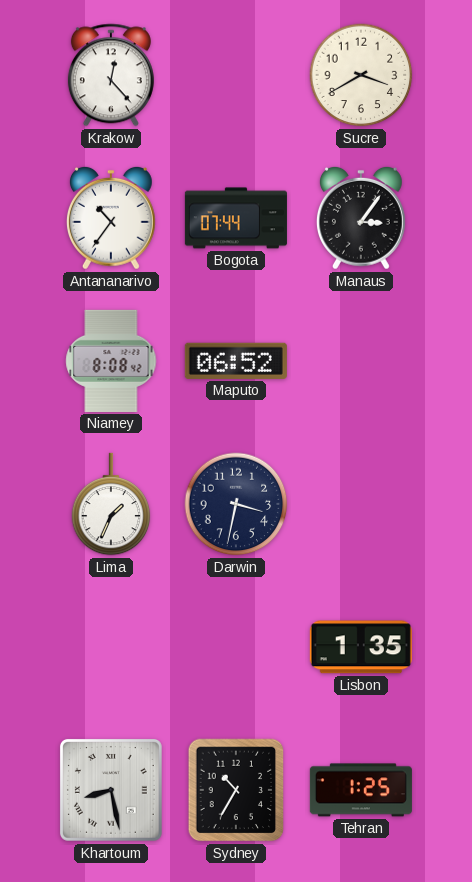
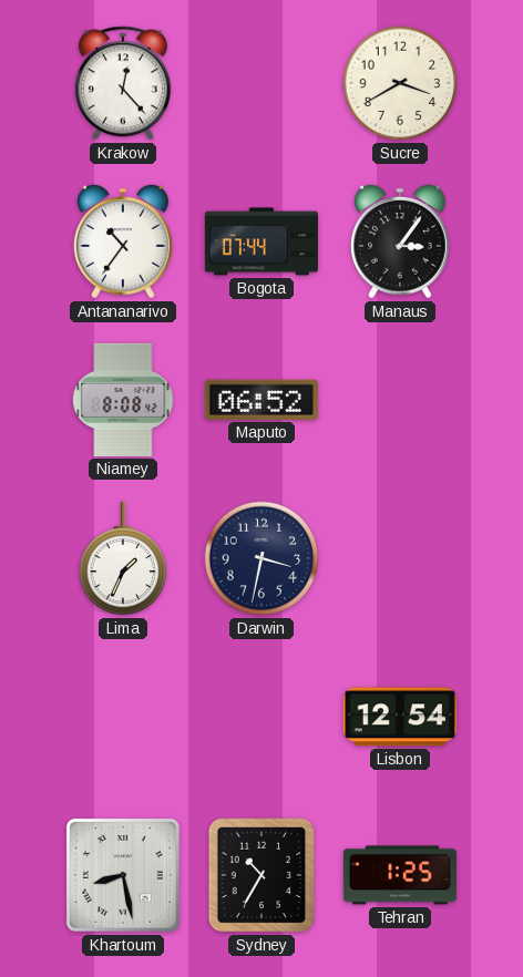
Lisbon: 1:35 -> 12:54 (400, 717)
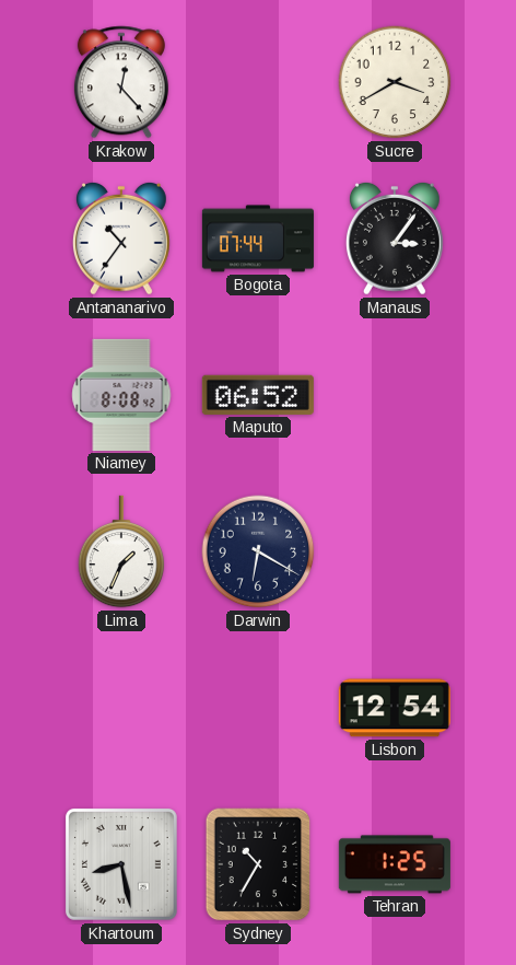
Darwin: 3:32 -> 6:20 (258, 551)
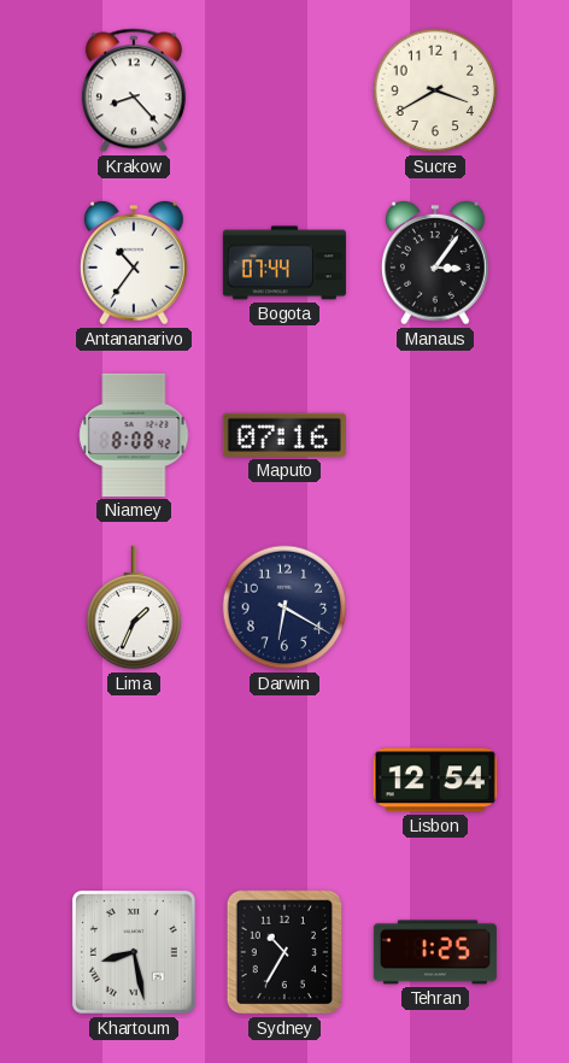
Krakow: 12:23 -> 8:23 (134, 90)
Maputo: 06:52 -> 07:16 (284, 435)
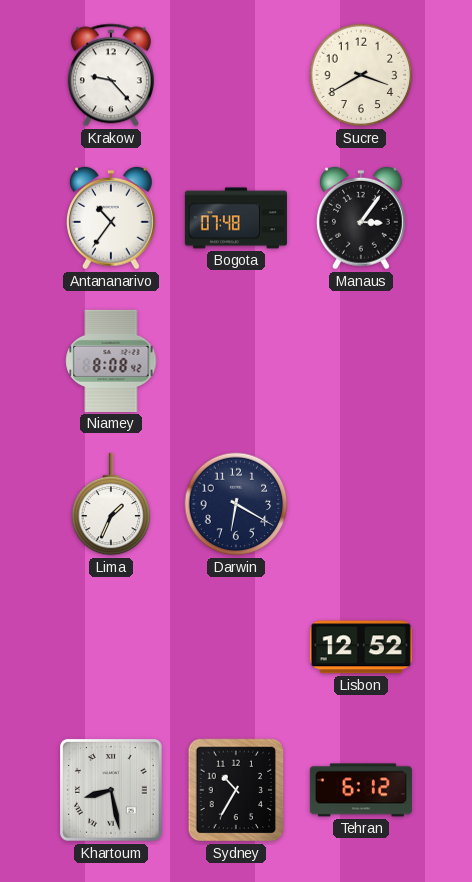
Krakow: 8:23 -> 9:23 (111, 75)
Bogota: 07:44 -> 07:48 (236, 218)
Maputo: 07:16 -> none (284, 435)
Lisbon: 12:54 -> 12:52 (361, 647)
Tehran: 1:25 -> 6:12 (361, 790)
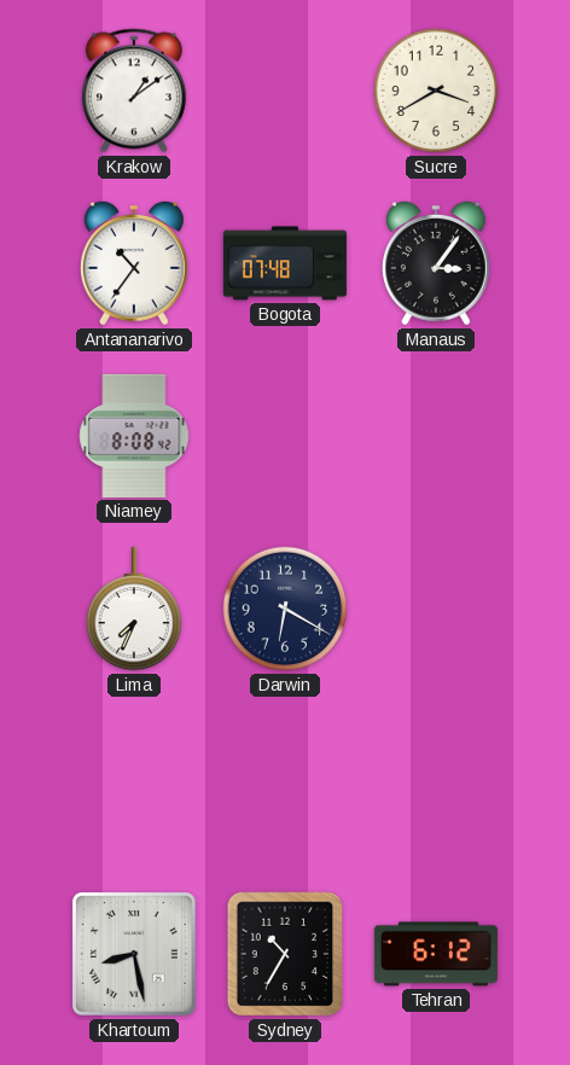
Krakow: 9:23 -> 1:09 (134, 91)
Lima: 1:34 -> 7:34 (134, 609)
Lisbon: 12:52 -> none (361, 647)
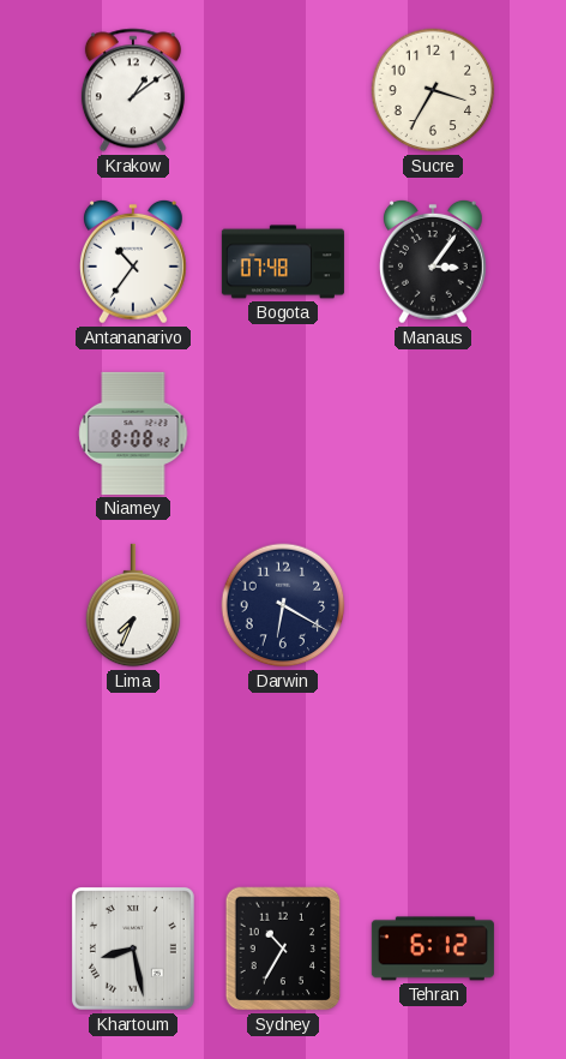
Sucre: 3:40 -> 3:35 (433, 90)
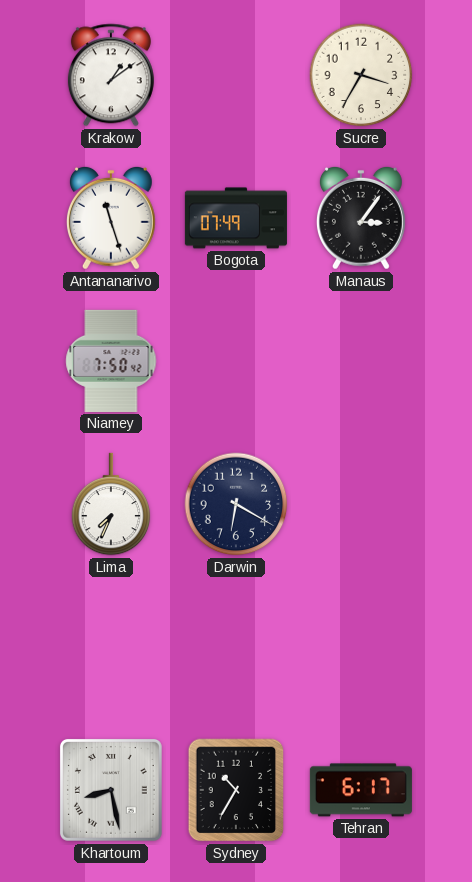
Antananarivo: 10:36 -> 11:27 (111, 218)
Bogota: 07:48 -> 07:49 (236, 218)
Niamey: 8:08 -> 7:50 (111, 361)
Tehran: 6:12 -> 6:17 (361, 790)
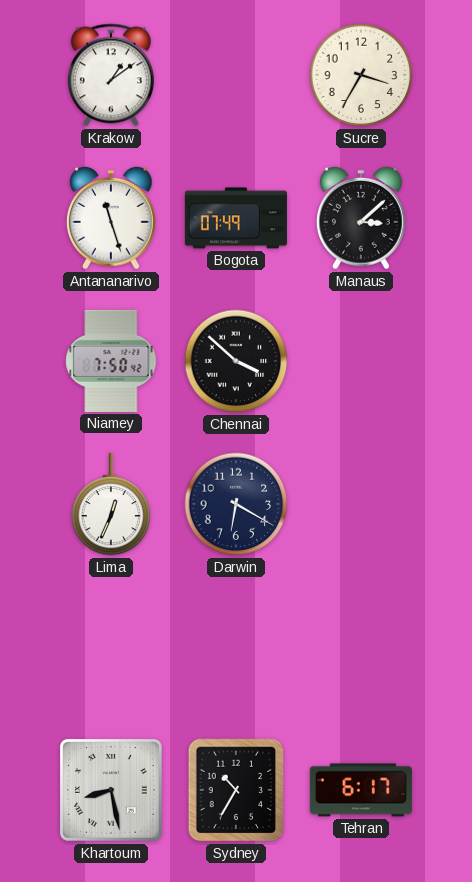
Manaus: 3:06 -> 3:08 (361, 218)
Chennai: none -> 3:52 (236, 361)
Lima: 7:34 -> 12:34 (111, 504)
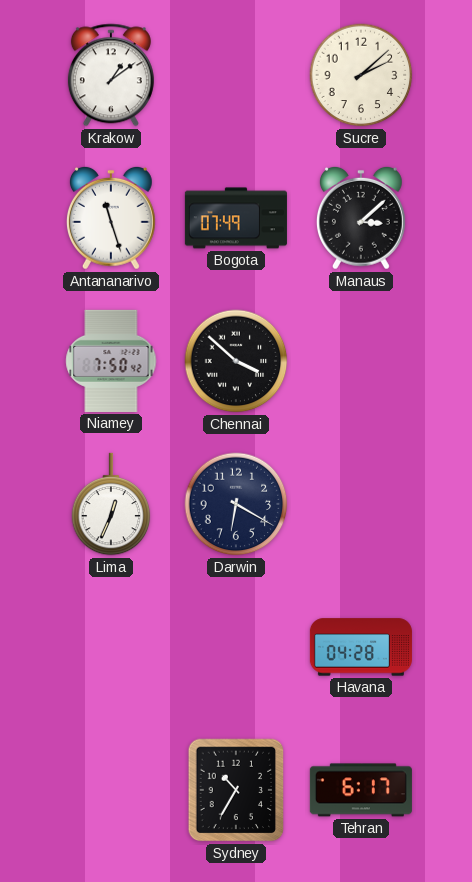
Sucre: 3:35 -> 2:08 (361, 75)
Havana: none -> 04:28 (361, 647)
Khartoum: 8:28 -> none (111, 790)
